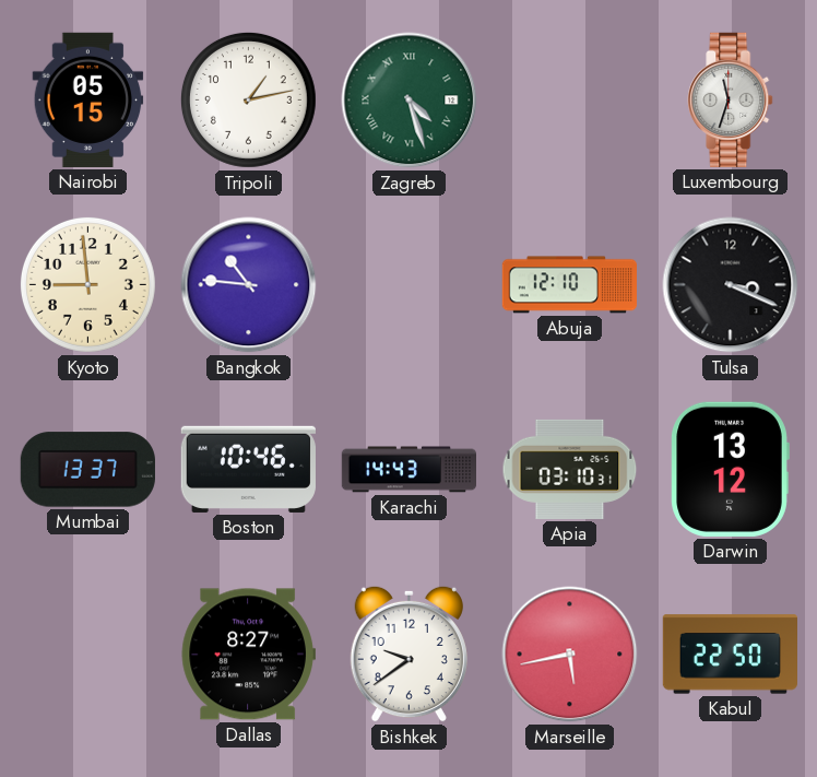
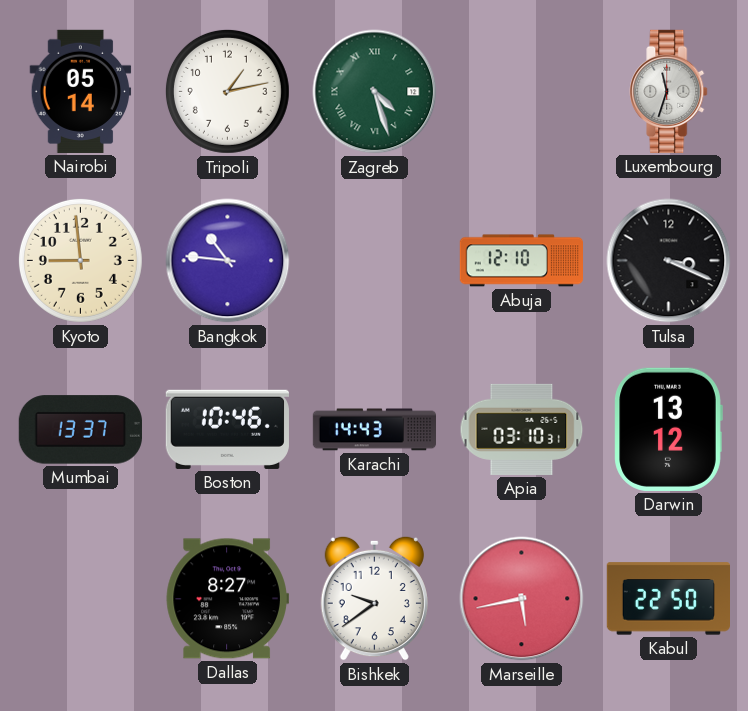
Nairobi: 05:15 -> 05:14 (81, 91)
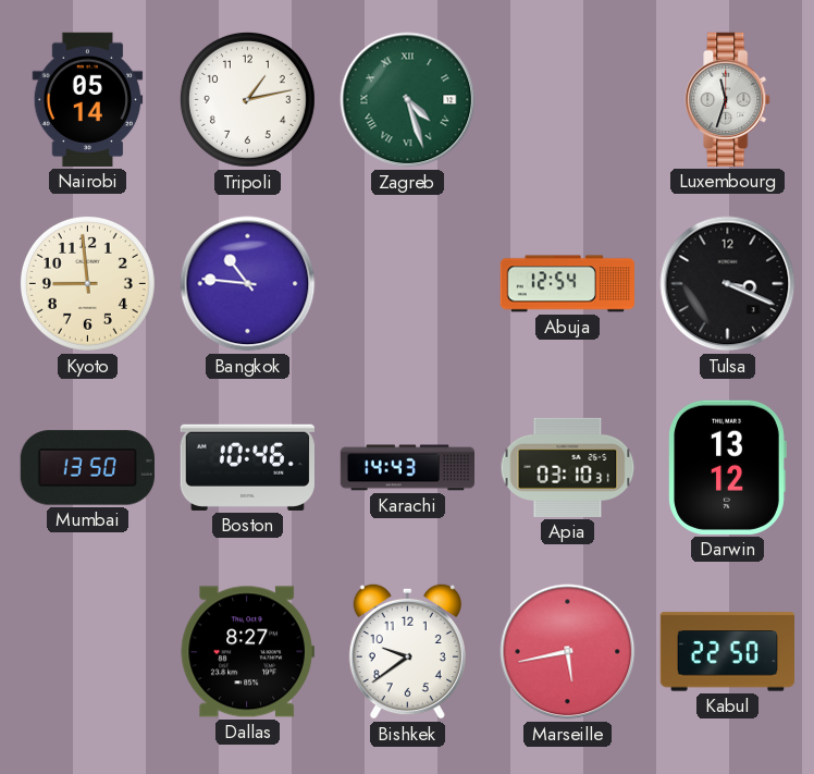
Abuja: 12:10 -> 12:54 (567, 284)
Mumbai: 13:37 -> 13:50 (87, 468)
